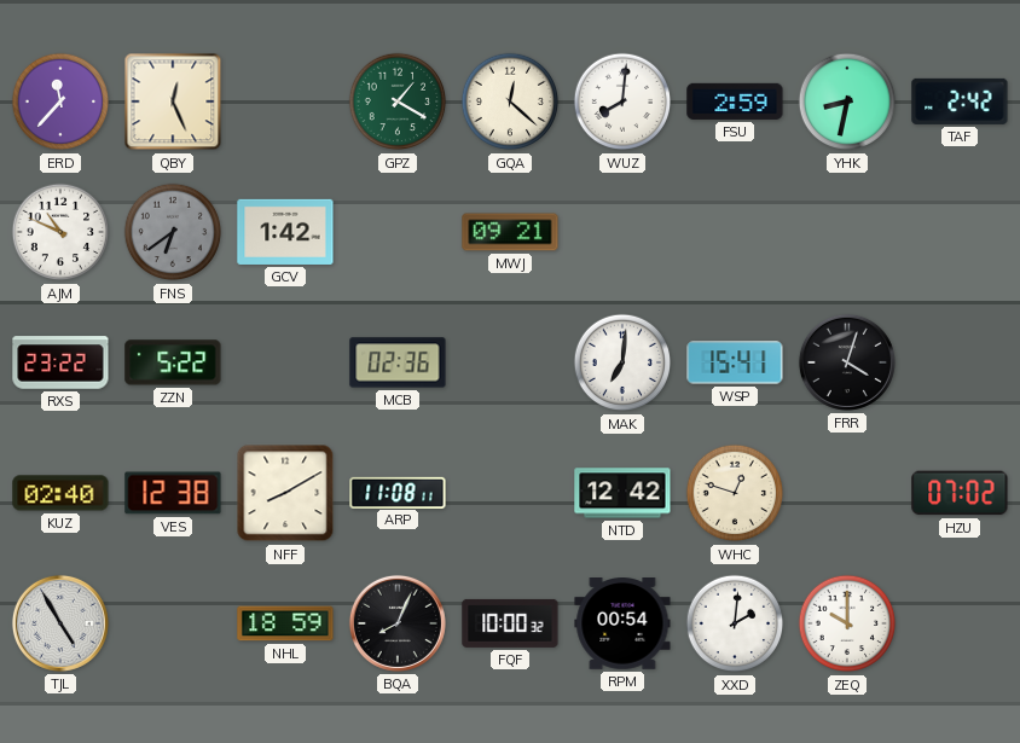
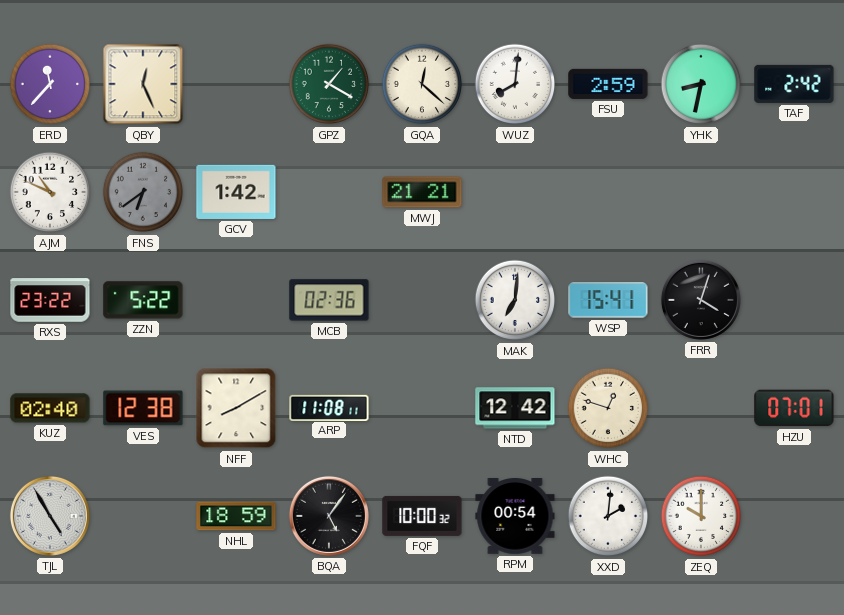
MWJ: 09:21 -> 21:21 (422, 192)
HZU: 07:02 -> 07:01 (794, 408)
BQA: 8:04 -> 5:06 (329, 516)
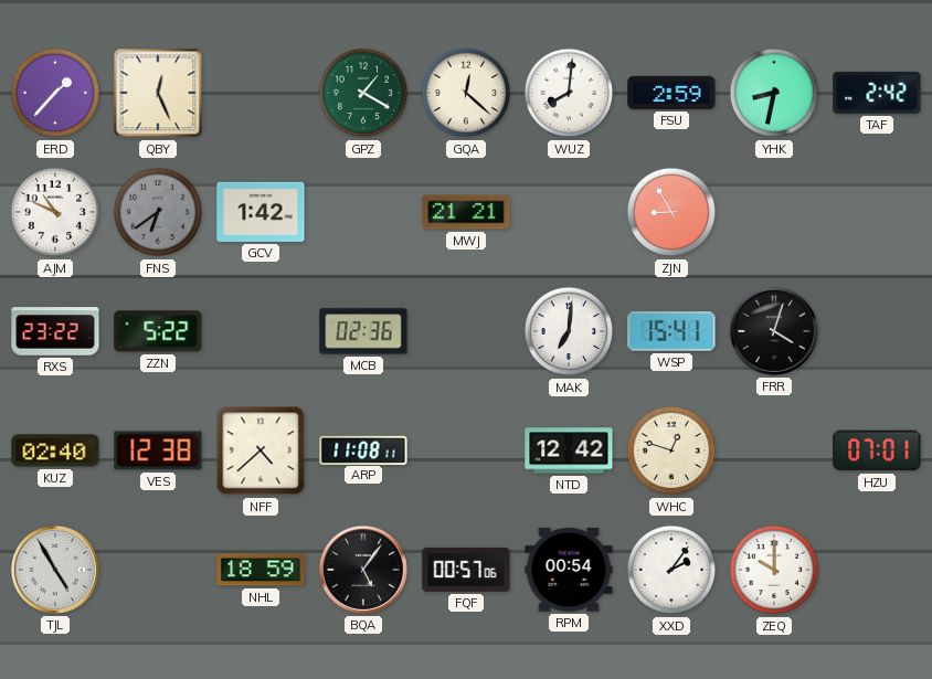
ERD: 11:37 -> 1:37 (55, 93)
ZJN: none -> 8:55 (671, 212)
NFF: 8:10 -> 4:38 (261, 450)
FQF: 10:00 -> 00:57 (466, 570)
XXD: 2:01 -> 2:06 (671, 570)
